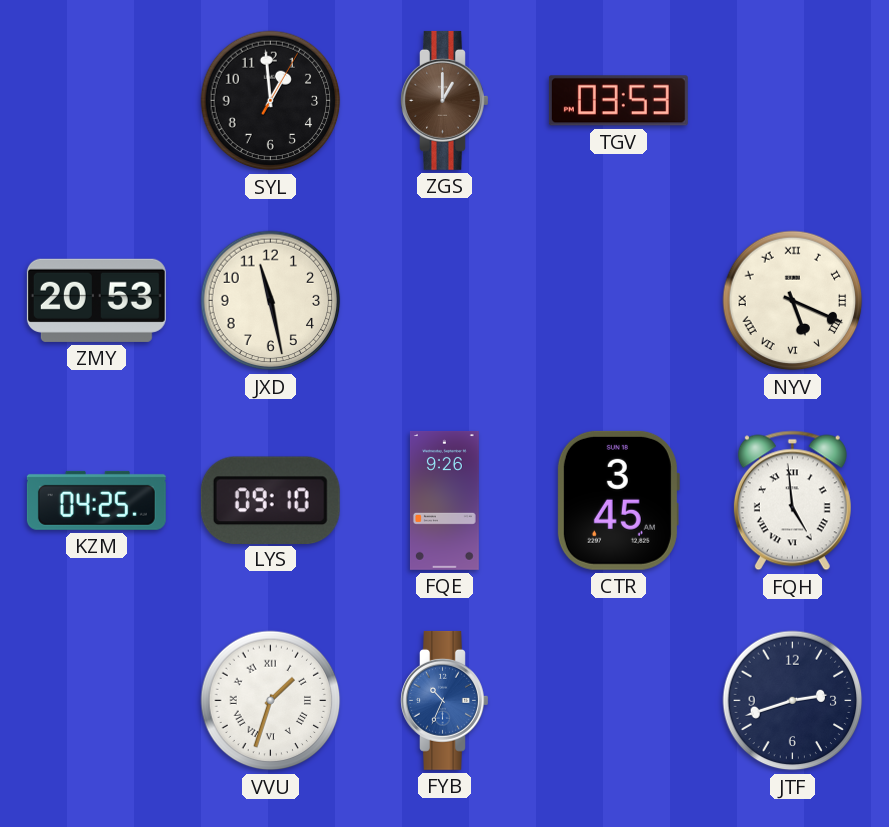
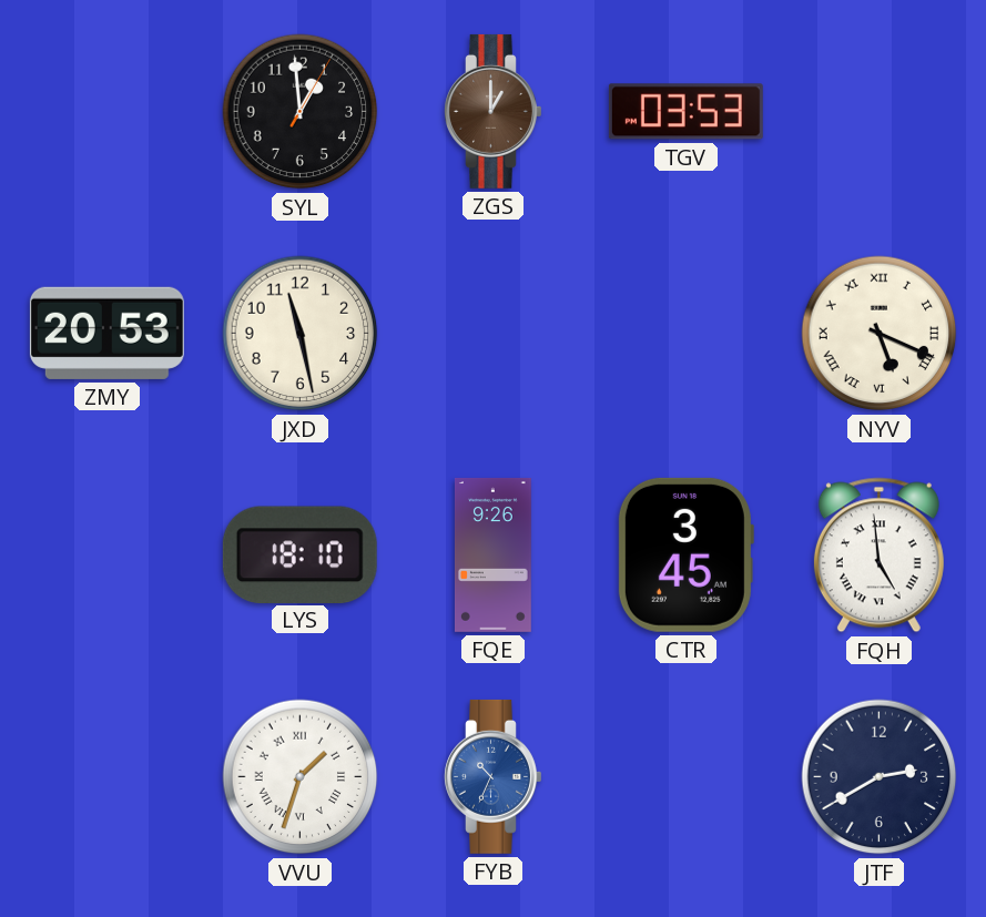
KZM: 04:25 -> none (96, 500)
LYS: 09:10 -> 18:10 (299, 554)
JTF: 2:42 -> 2:40 (880, 777)
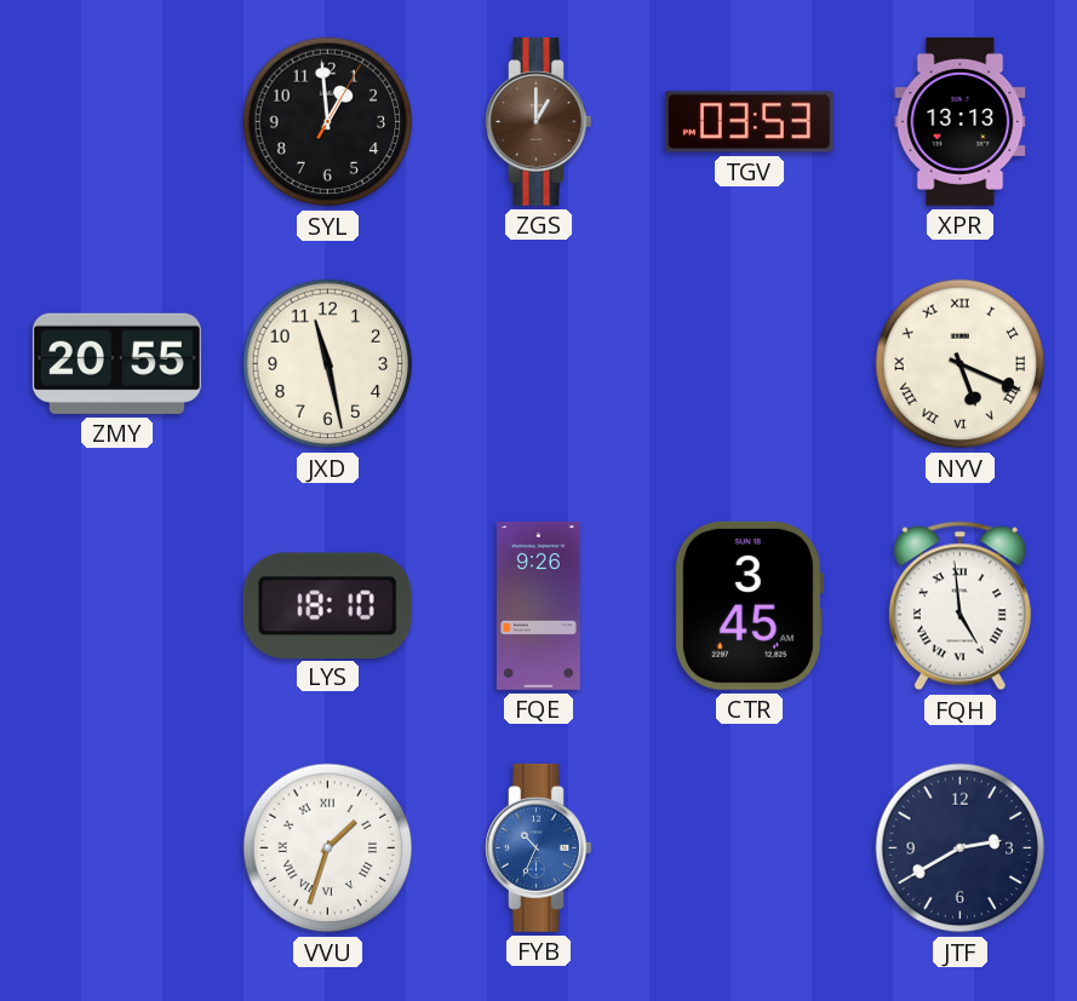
XPR: none -> 13:13 (961, 121)
ZMY: 20:53 -> 20:55 (116, 363)
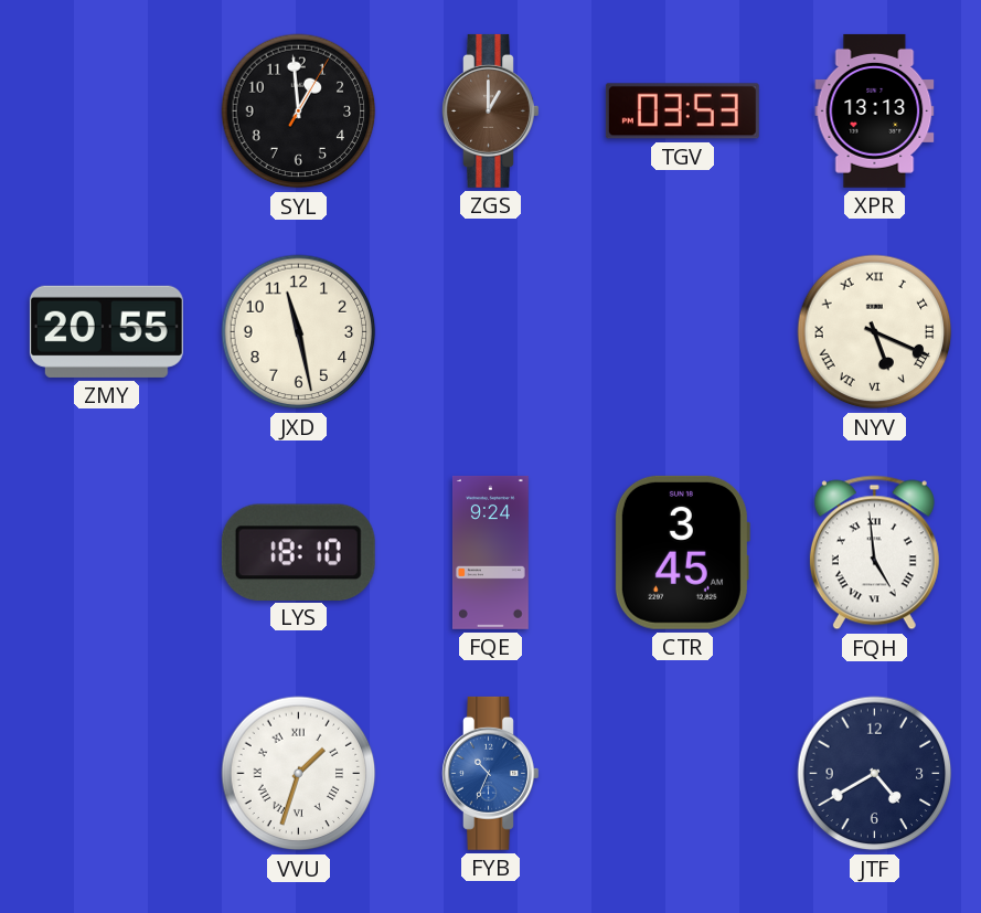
FQE: 9:26 -> 9:24 (490, 552)
JTF: 2:40 -> 4:40 (875, 774)
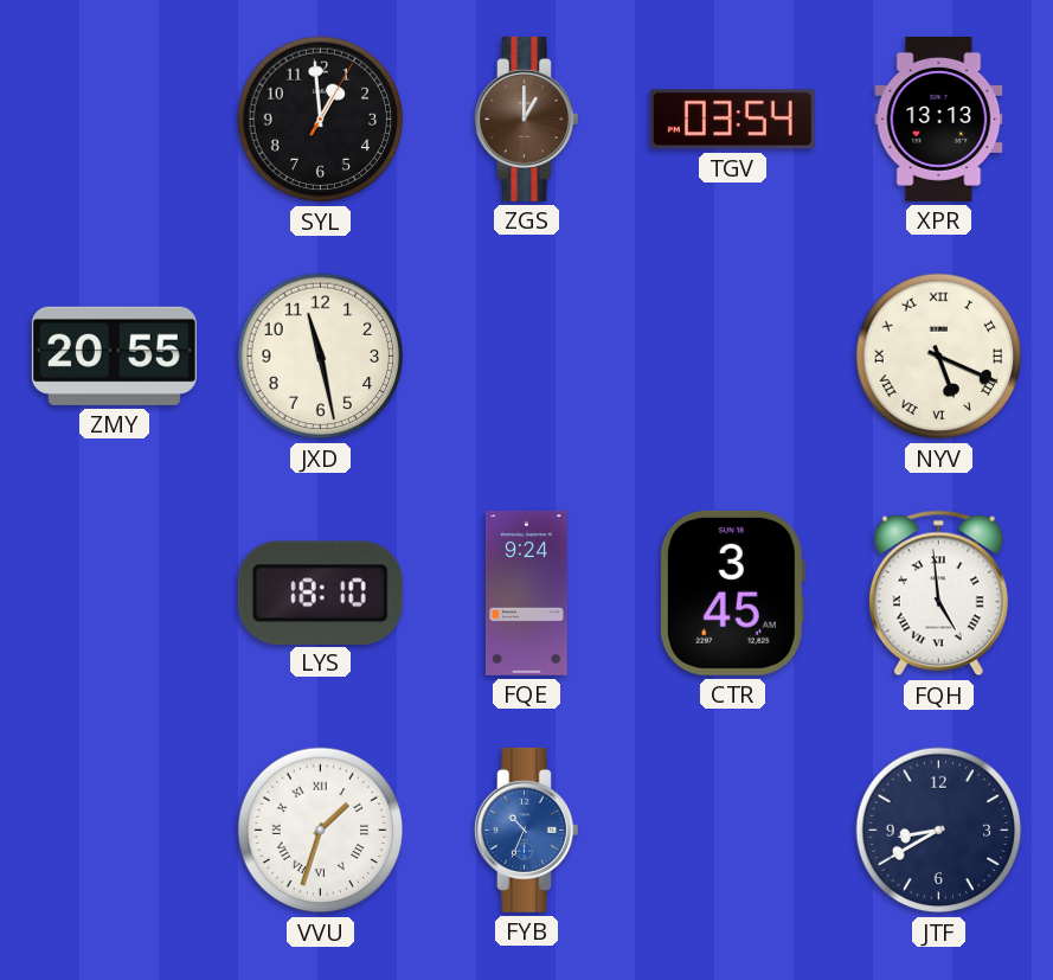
TGV: 03:53 -> 03:54 (732, 120)
JTF: 4:40 -> 8:40 (939, 831)
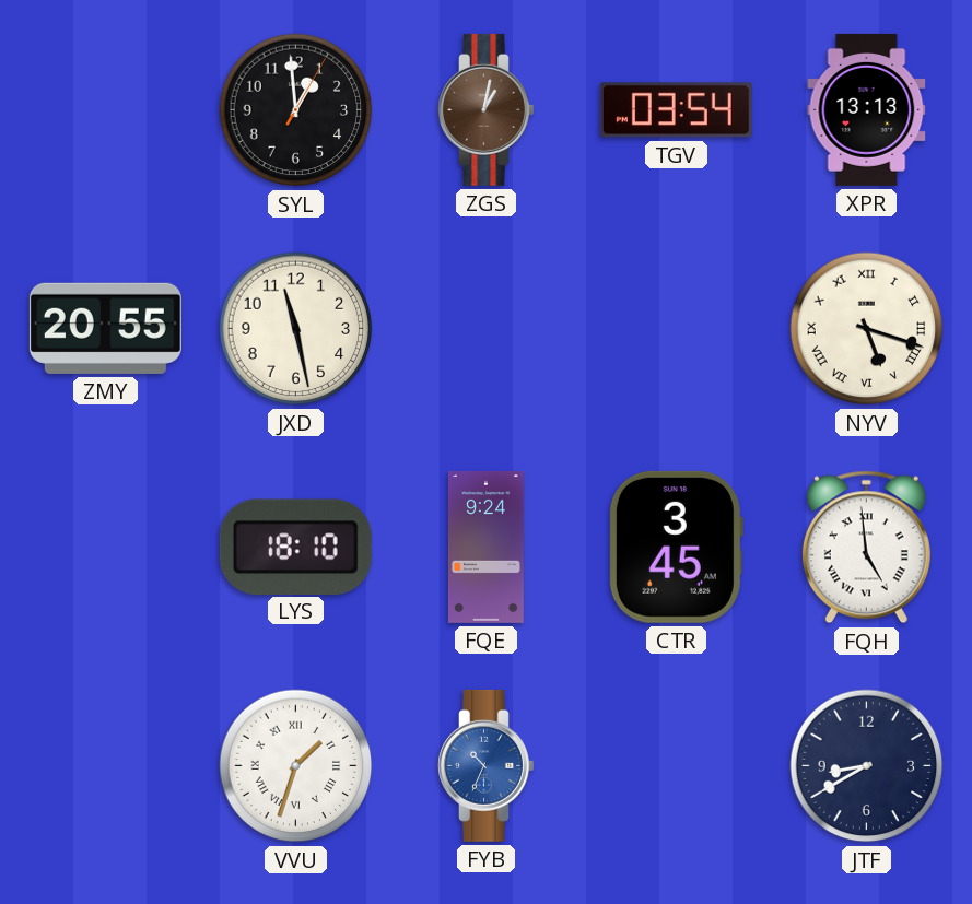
ZGS: 1:00 -> 1:02 (487, 109)
NYV: 5:19 -> 5:18 (867, 329)
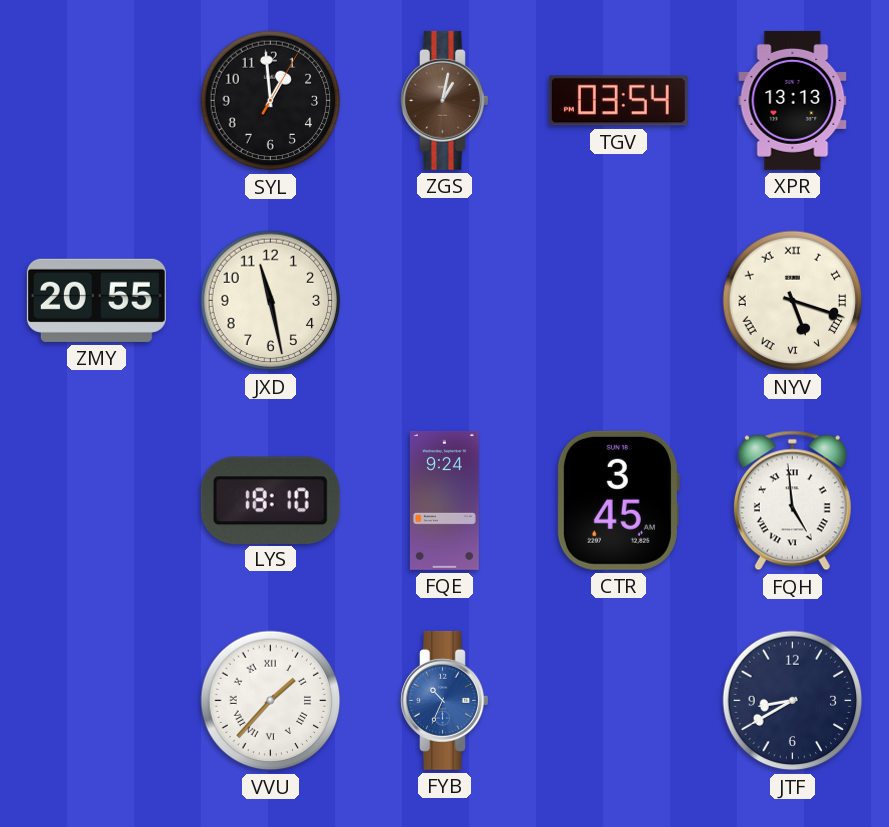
VVU: 1:33 -> 1:37 (271, 701)
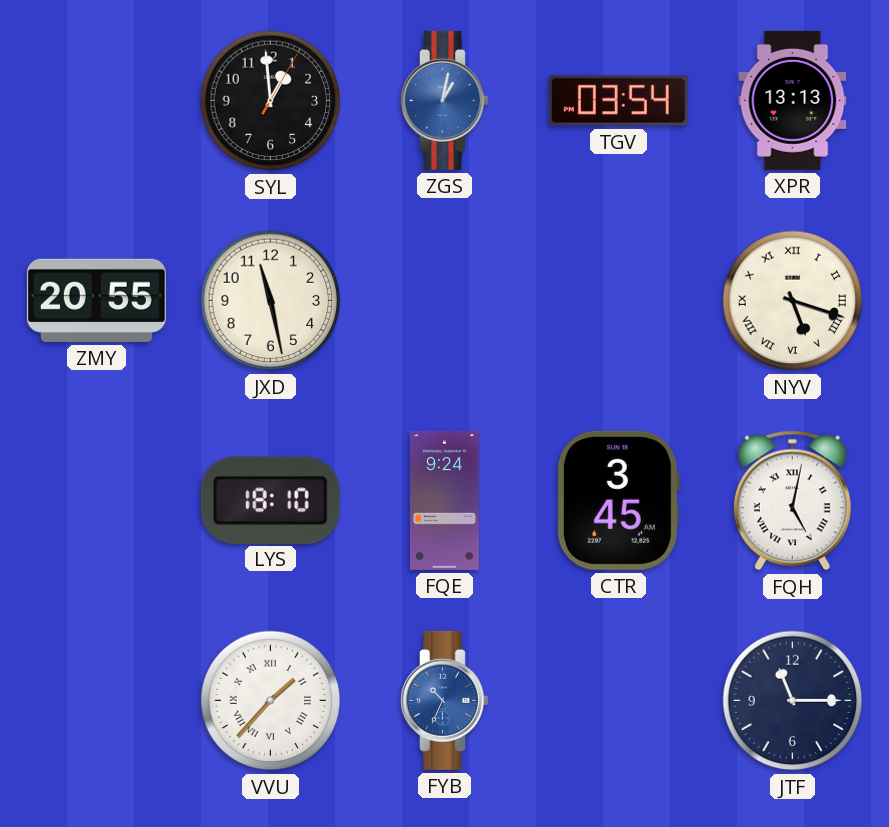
ZGS dial: brown -> blue (445, 100)
FQH: 4:59 -> 5:02 (792, 501)
JTF: 8:40 -> 11:15 (793, 701)
